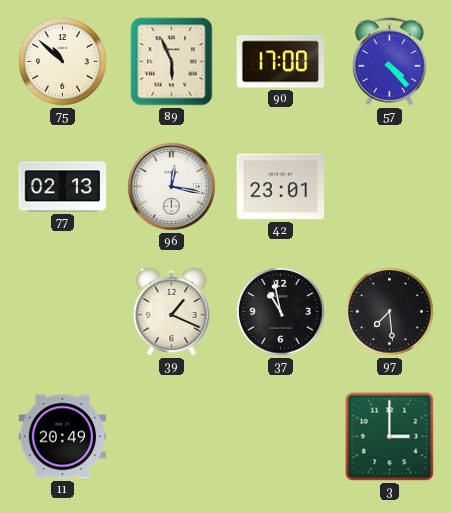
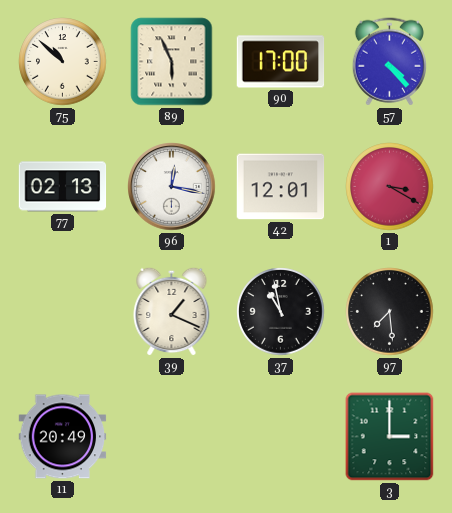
42: 23:01 -> 12:01 (281, 187)
1: none -> 3:20 (390, 187)
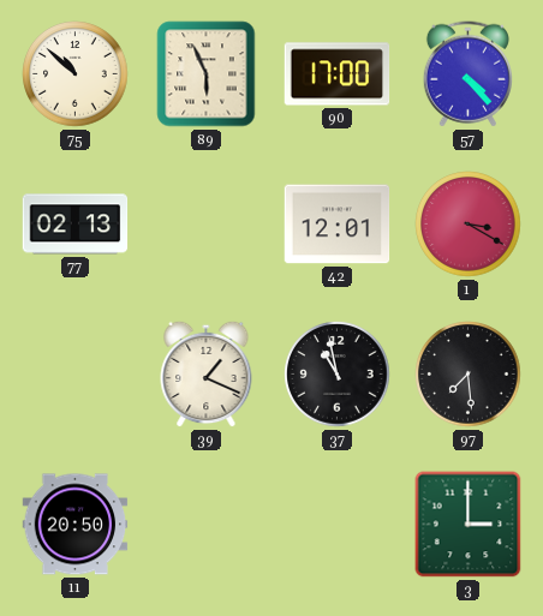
96: 12:17 -> none (172, 187)
11: 20:49 -> 20:50 (76, 525)
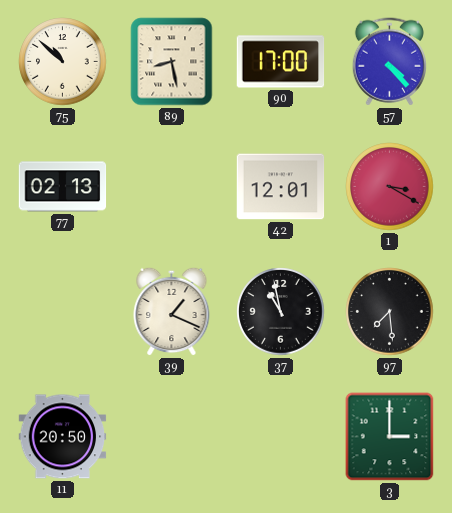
89: 5:56 -> 8:28 (172, 62)
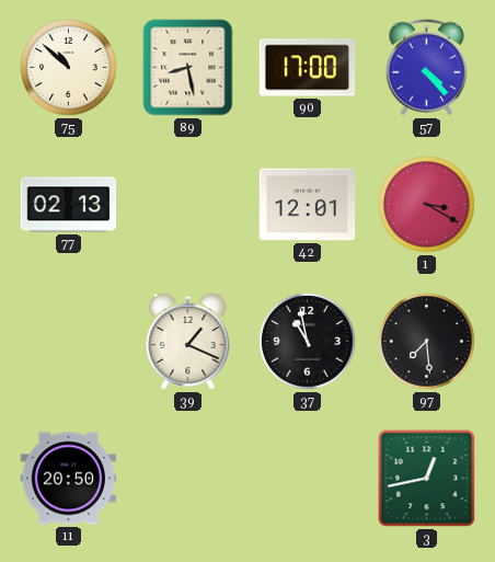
3: 3:00 -> 12:43 (427, 479)
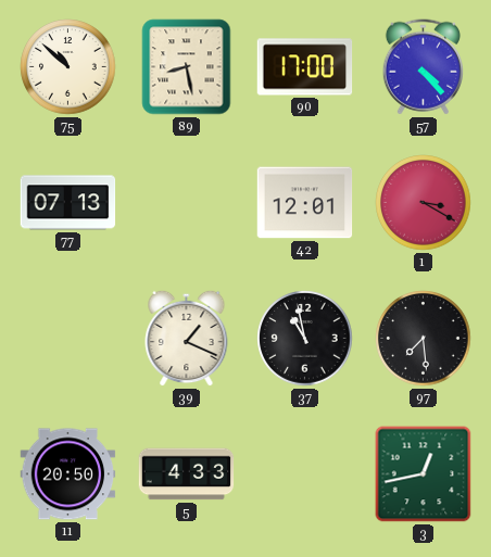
77: 02:13 -> 07:13 (68, 203)
5: none -> 4:33 (187, 474)
